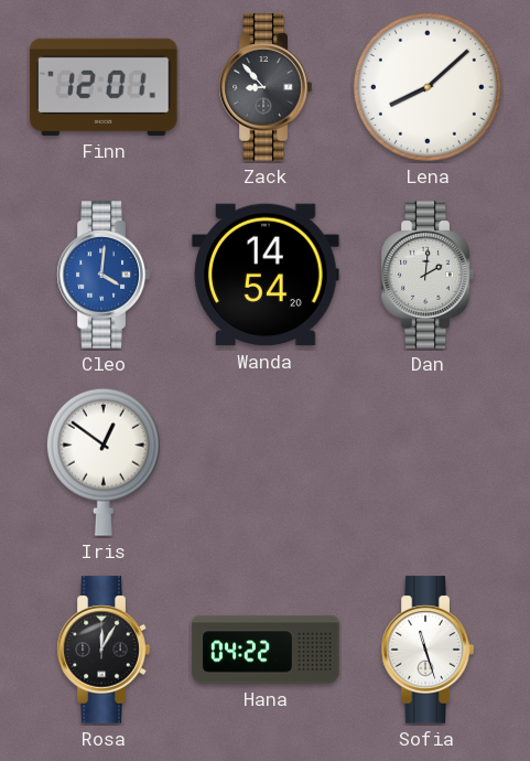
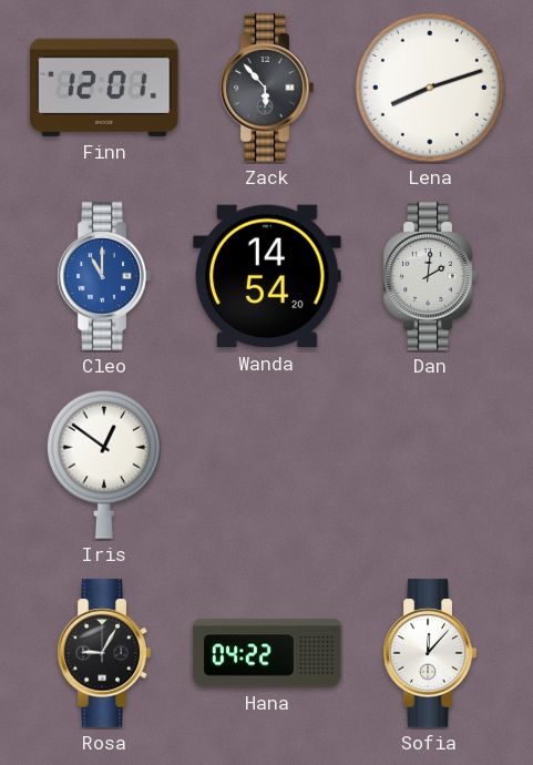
Zack: 8:53 -> 5:53 (267, 88)
Lena: 8:08 -> 8:12 (430, 88)
Cleo: 4:01 -> 11:00 (104, 276)
Rosa: 12:05 -> 9:05 (104, 653)
Sofia: 11:27 -> 12:07 (430, 653)
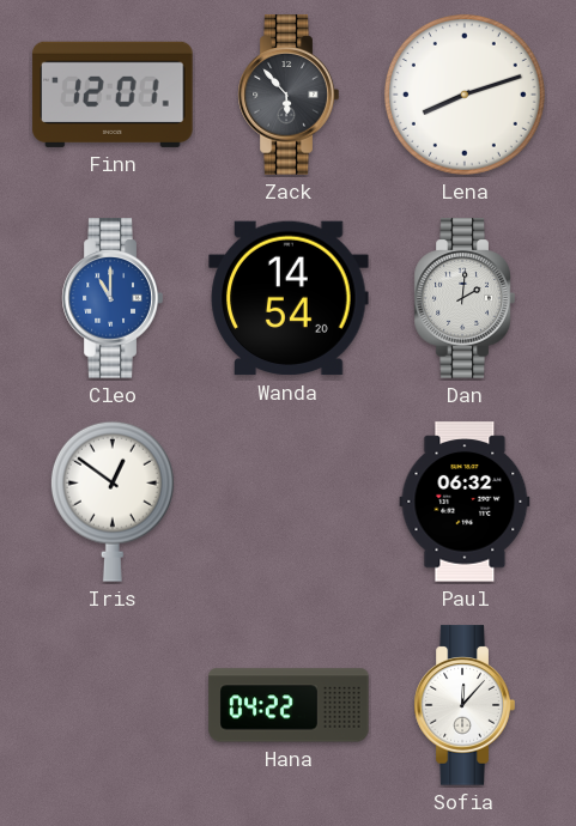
Paul: none -> 06:32 (465, 502)
Rosa: 9:05 -> none (104, 653)
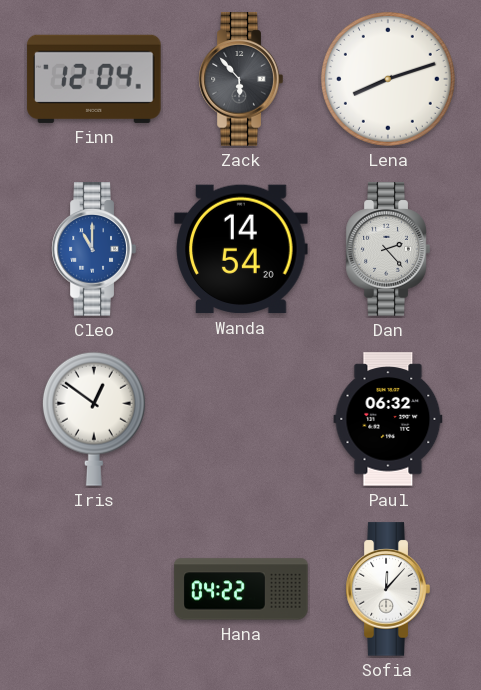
Finn: 12:01 -> 12:04 (94, 79)
Dan: 2:01 -> 2:23 (388, 249)
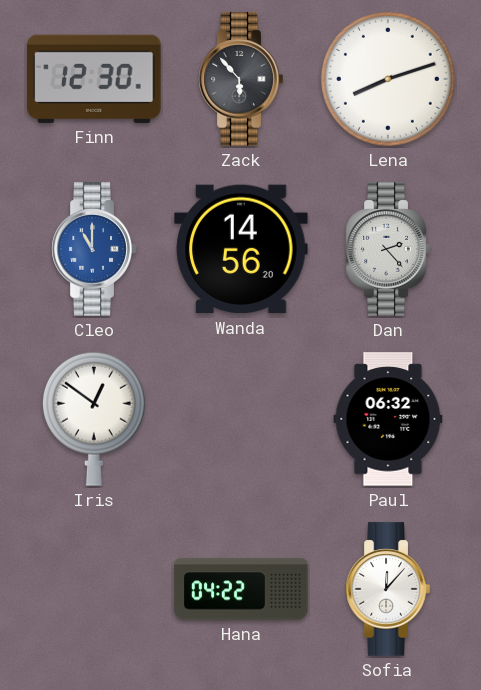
Finn: 12:04 -> 12:30 (94, 79)
Wanda: 14:54 -> 14:56 (241, 249)
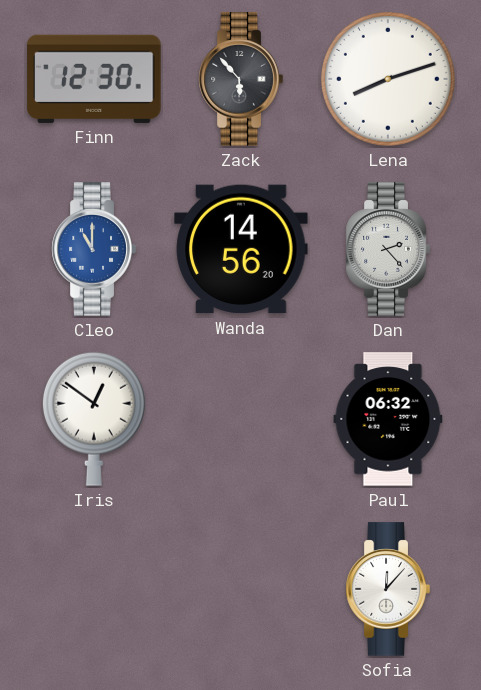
Hana: 04:22 -> none (241, 589)
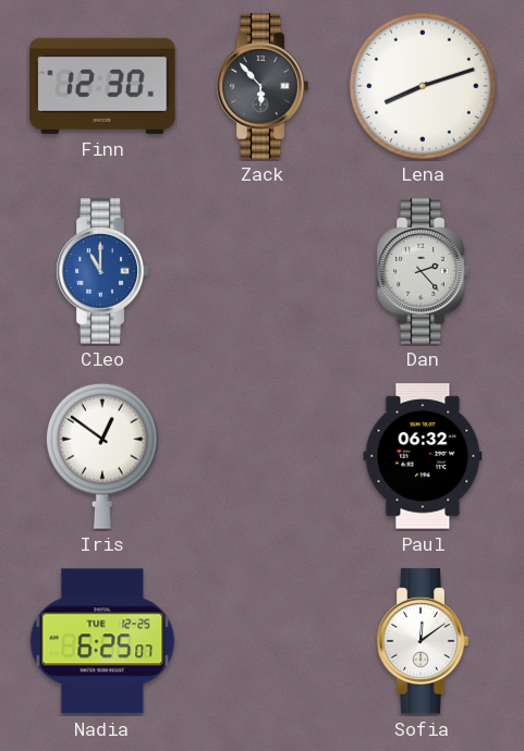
Wanda: 14:56 -> none (241, 249)
Nadia: none -> 6:25 (102, 641)
Sofia: 12:07 -> 12:09 (423, 641)
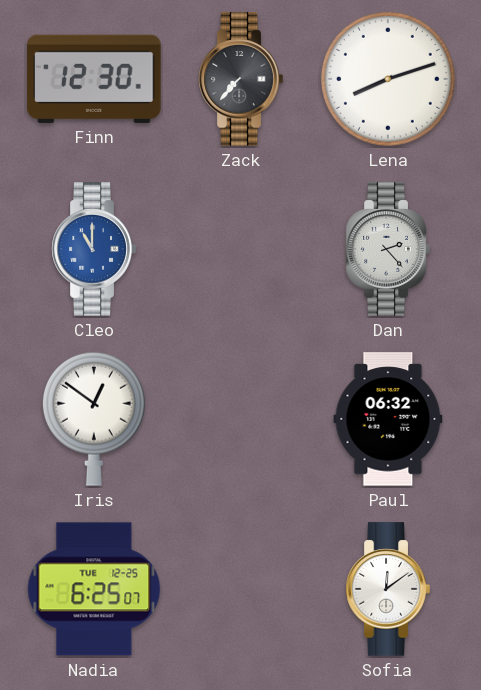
Zack: 5:53 -> 7:37 (241, 79)
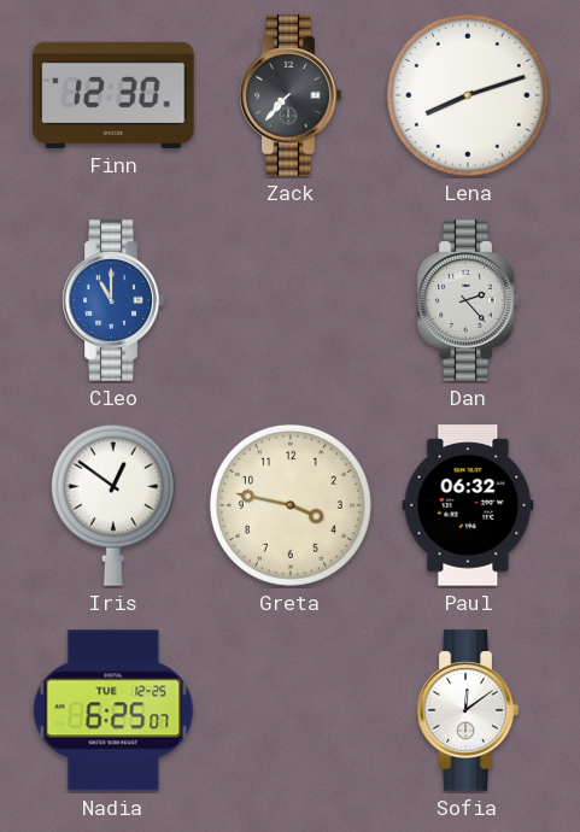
Greta: none -> 3:47 (291, 505)
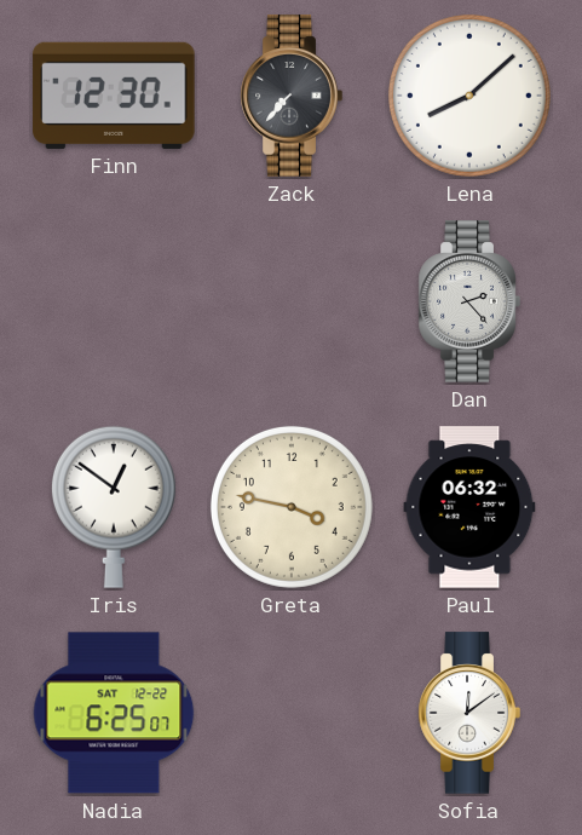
Lena: 8:12 -> 8:08 (469, 96)
Cleo: 11:00 -> none (113, 300)
Nadia date: TUE 12-25 -> SAT 12-22 (114, 713)
